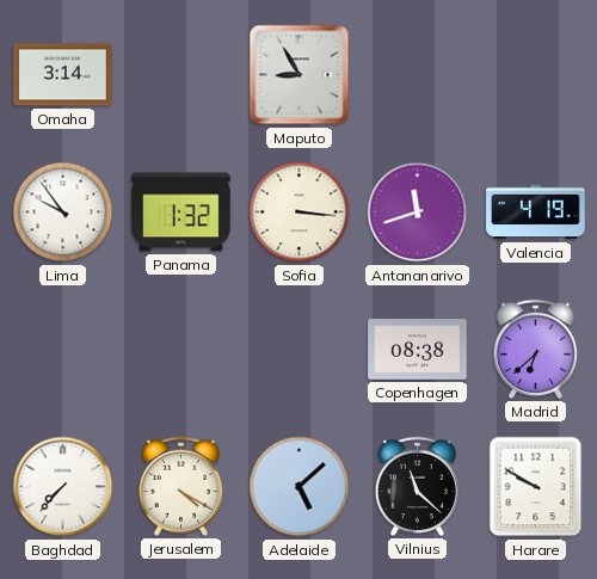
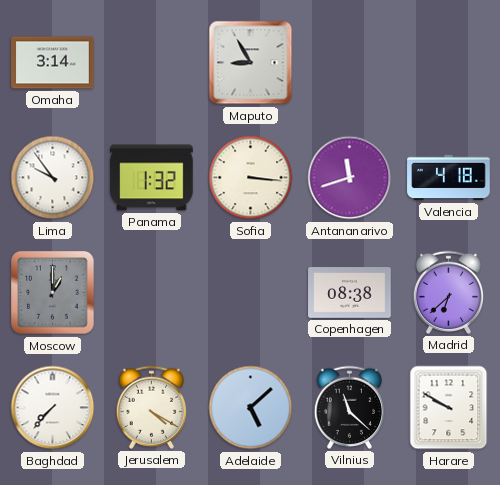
Valencia: 4:19 -> 4:18 (449, 178)
Moscow: none -> 1:00 (53, 293)
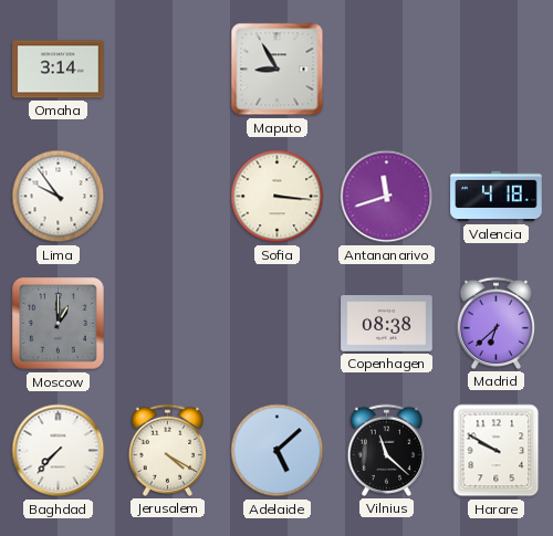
Panama: 1:32 -> none (152, 178)
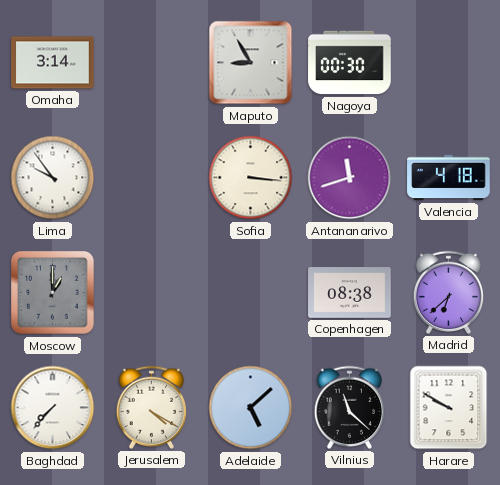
Nagoya: none -> 00:30 (350, 63)
